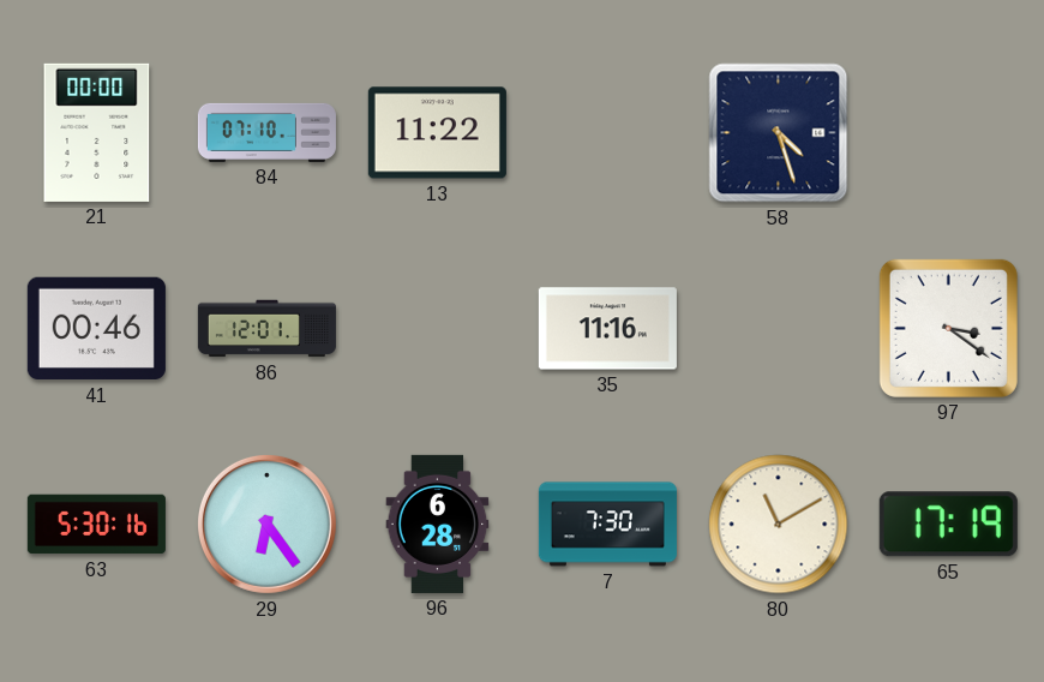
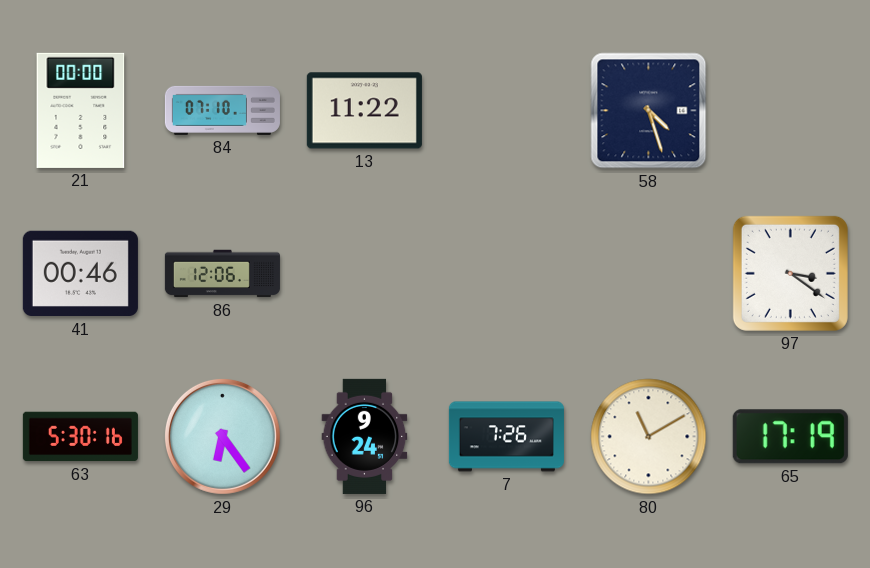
86: 12:01 -> 12:06 (222, 274)
35: 11:16 -> none (607, 329)
96: 6:28 -> 9:24 (365, 436)
7: 7:30 -> 7:26 (506, 437)
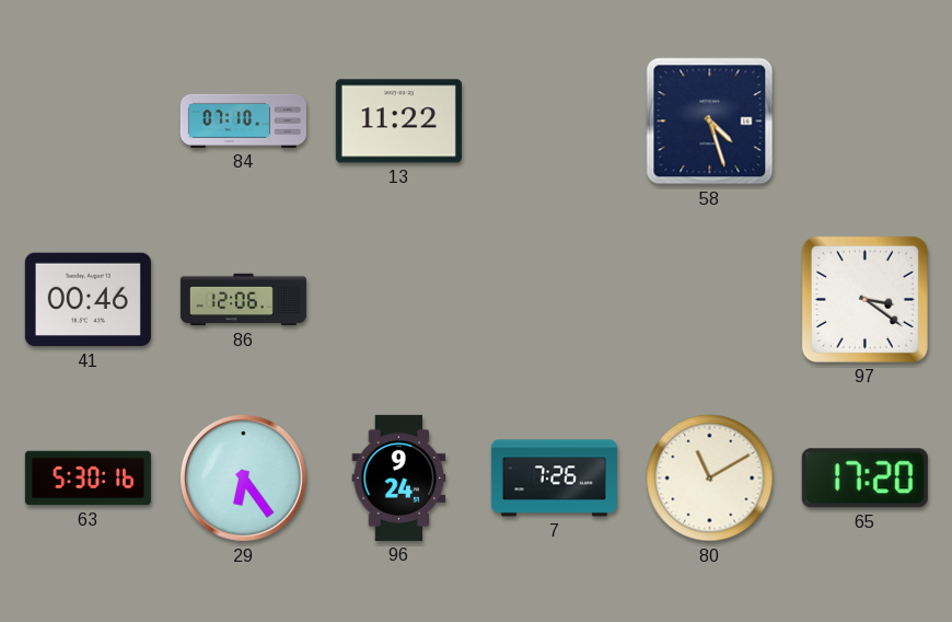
21: 00:00 -> none (81, 110)
65: 17:19 -> 17:20 (864, 479)
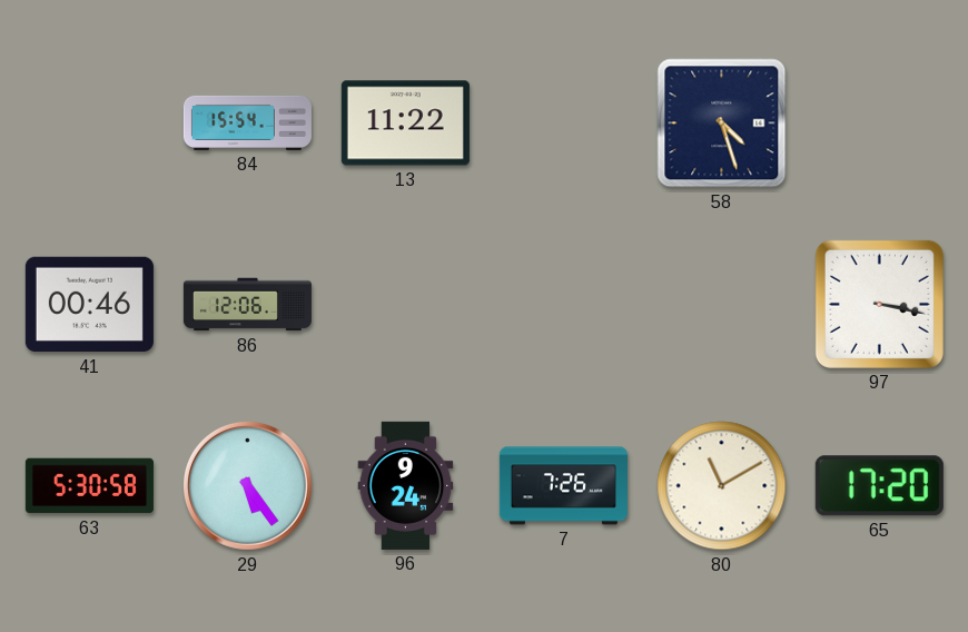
84: 07:10 -> 15:54 (247, 122)
97: 3:21 -> 3:17 (879, 304)
63: 5:30:16 -> 5:30:58 (89, 486)
29: 6:24 -> 5:24 (247, 485)
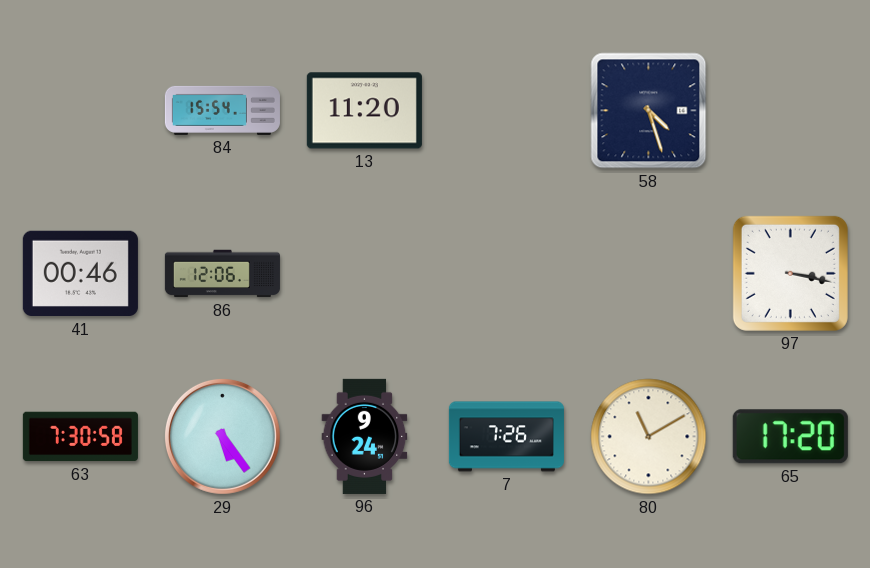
13: 11:22 -> 11:20 (364, 111)
63: 5:30 -> 7:30 (80, 437)
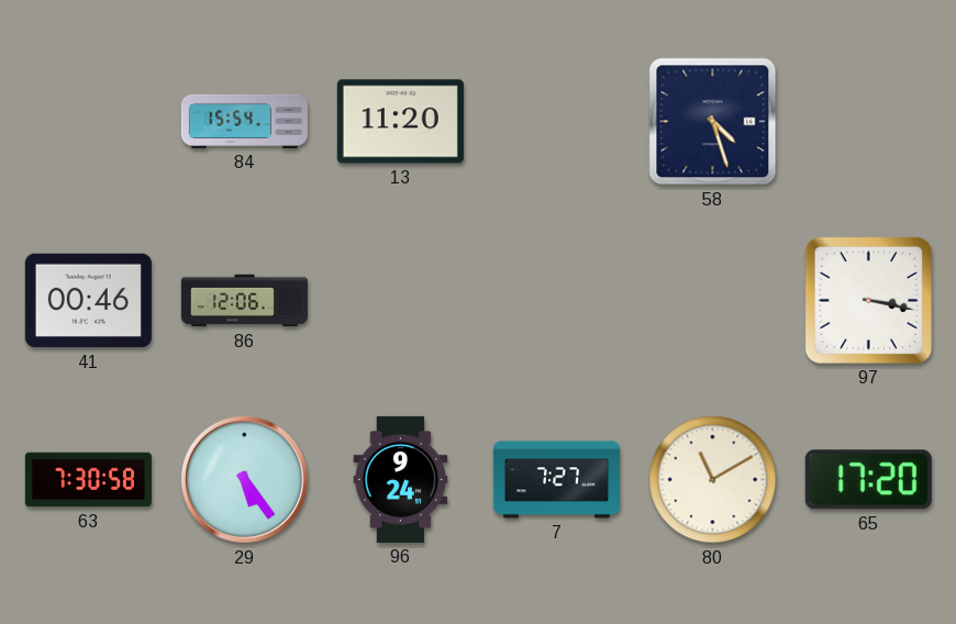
7: 7:26 -> 7:27 (556, 480)
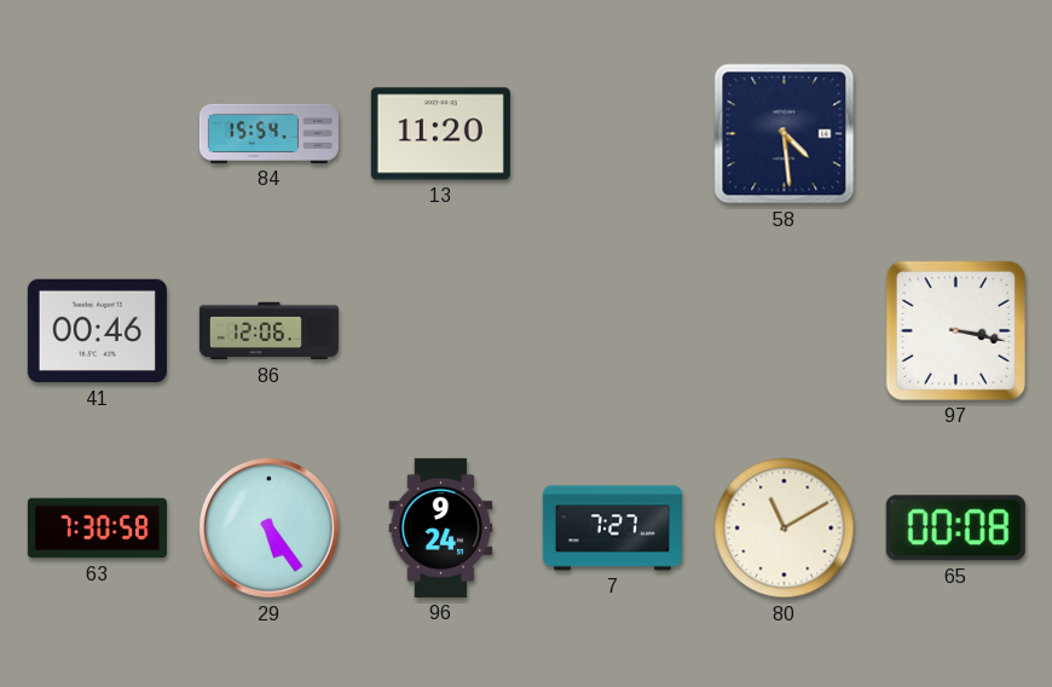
58: 4:27 -> 4:29 (785, 134)
65: 17:20 -> 00:08 (955, 529)
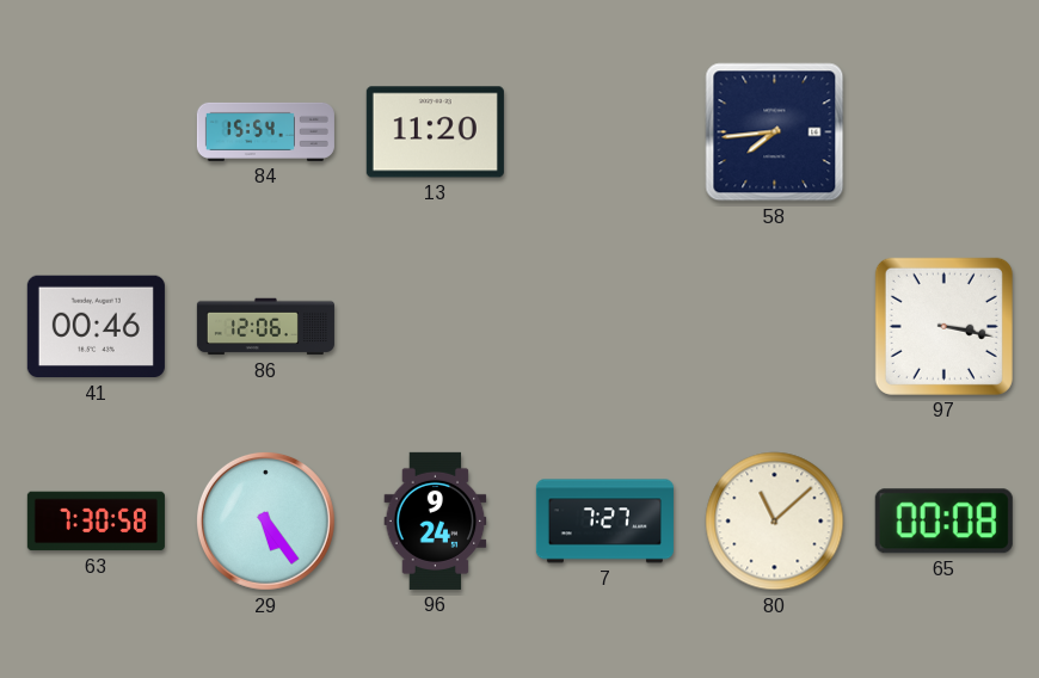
58: 4:29 -> 7:44 (775, 132)
80: 11:10 -> 11:08 (775, 522)
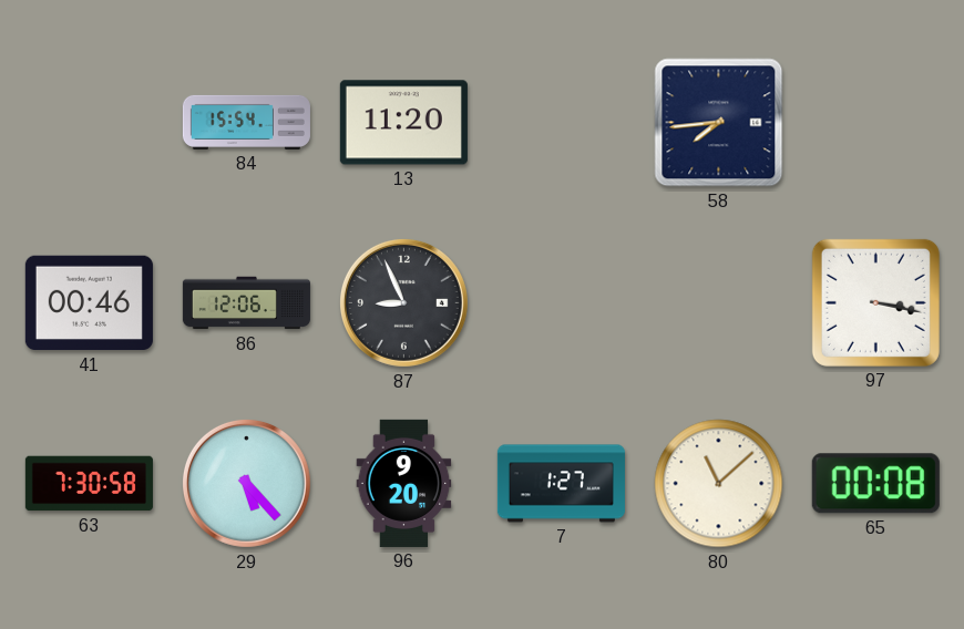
87: none -> 8:56 (403, 302)
29: 5:24 -> 5:23 (246, 483)
96: 9:24 -> 9:20 (404, 483)
7: 7:27 -> 1:27 (561, 484)
